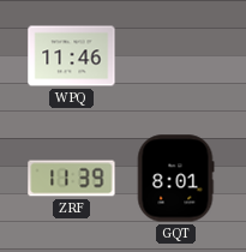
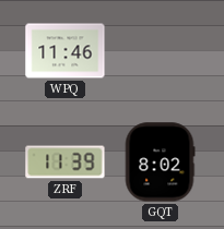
GQT: 8:01 -> 8:02 (160, 162)
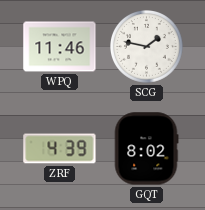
SCG: none -> 1:47 (147, 47)
ZRF: 11:39 -> 4:39 (60, 149)
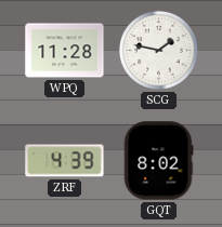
WPQ: 11:46 -> 11:28 (65, 51)
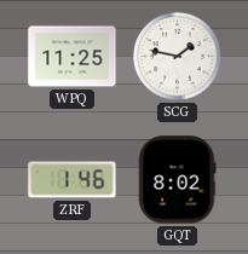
WPQ: 11:28 -> 11:25 (73, 57)
ZRF: 4:39 -> 1:46 (73, 180)
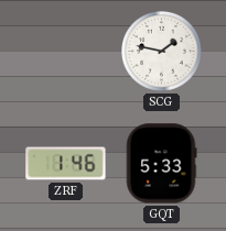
WPQ: 11:25 -> none (73, 57)
GQT: 8:02 -> 5:33 (161, 164)
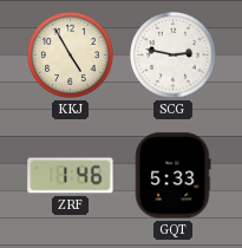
KKJ: none -> 4:55 (71, 56)
SCG: 1:47 -> 2:47 (174, 56)
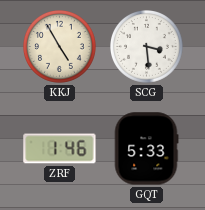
SCG: 2:47 -> 3:29 (147, 47)
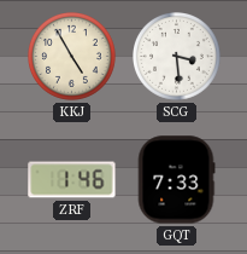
GQT: 5:33 -> 7:33 (176, 180)
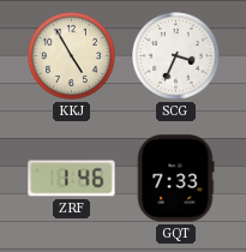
SCG: 3:29 -> 3:34 (176, 56)
